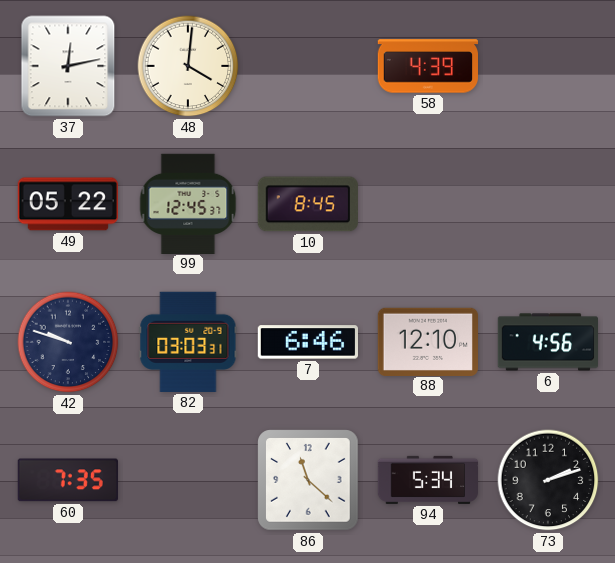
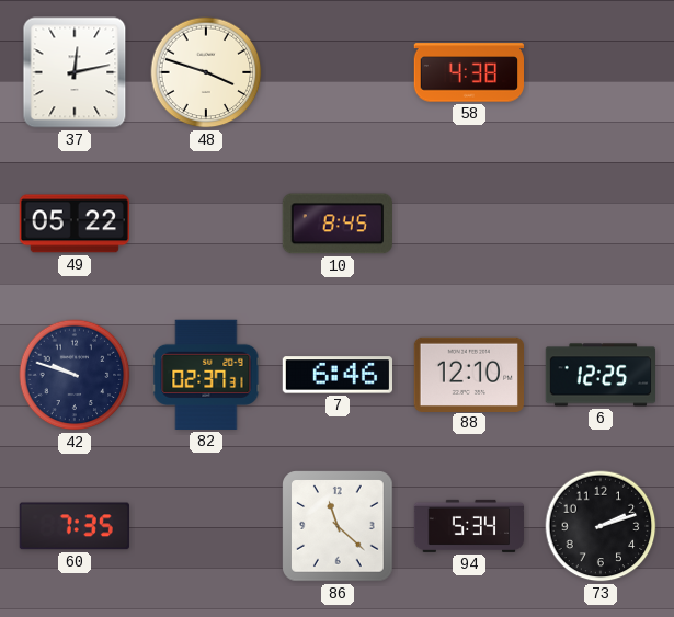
48: 4:01 -> 3:48 (206, 72)
58: 4:39 -> 4:38 (468, 72)
99: 12:45 -> none (188, 203)
82: 03:03 -> 02:37 (206, 375)
6: 4:56 -> 12:25 (599, 375)
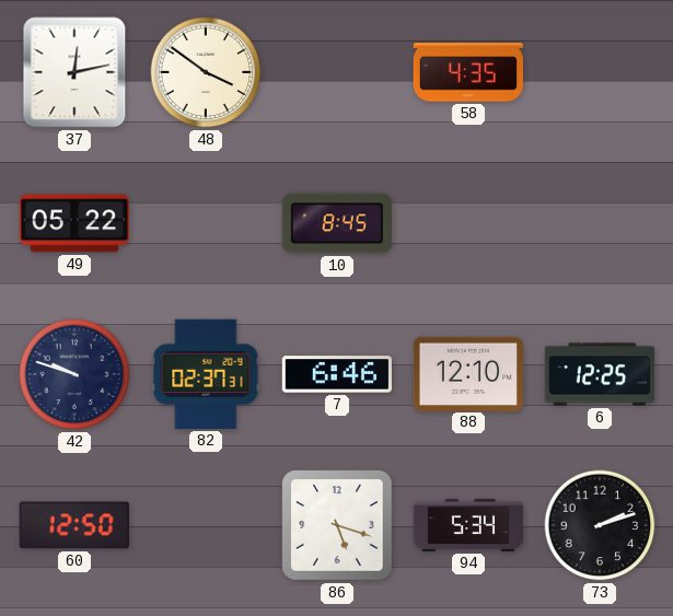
48: 3:48 -> 3:51 (206, 72)
58: 4:38 -> 4:35 (467, 72)
60: 7:35 -> 12:50 (74, 525)
86: 11:22 -> 5:18 (337, 525)
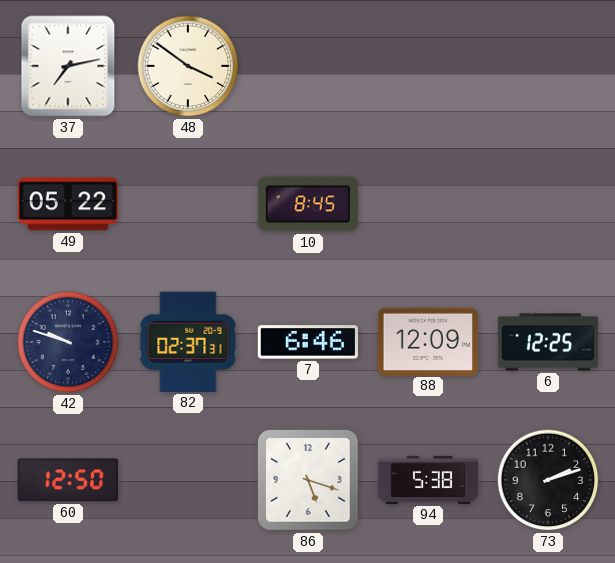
37: 12:13 -> 7:13 (68, 66)
58: 4:35 -> none (467, 72)
88: 12:10 -> 12:09 (427, 341)
94: 5:34 -> 5:38 (428, 480)
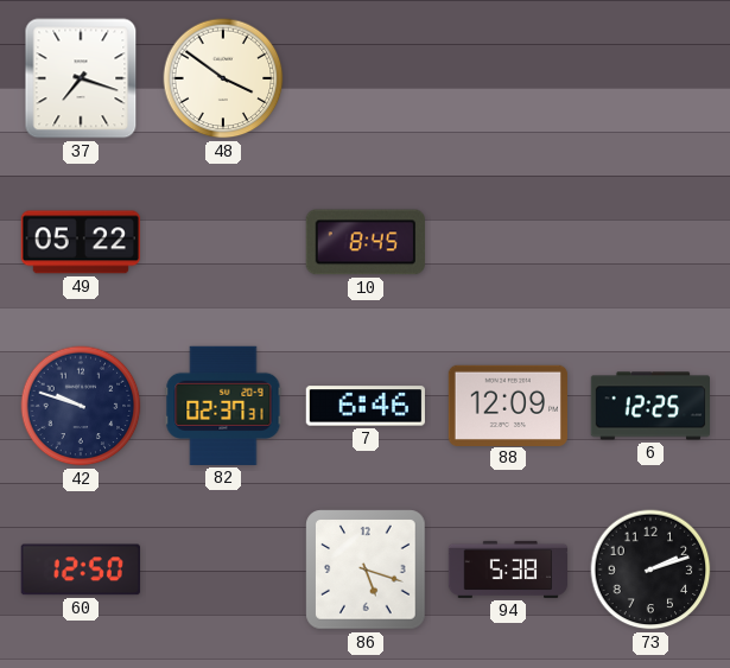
37: 7:13 -> 7:18 (81, 78)
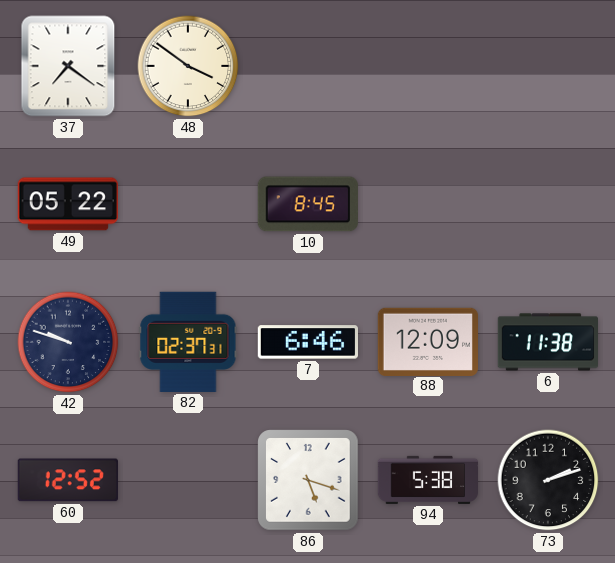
37: 7:18 -> 7:21 (68, 66)
6: 12:25 -> 11:38 (547, 342)
60: 12:50 -> 12:52 (68, 480)
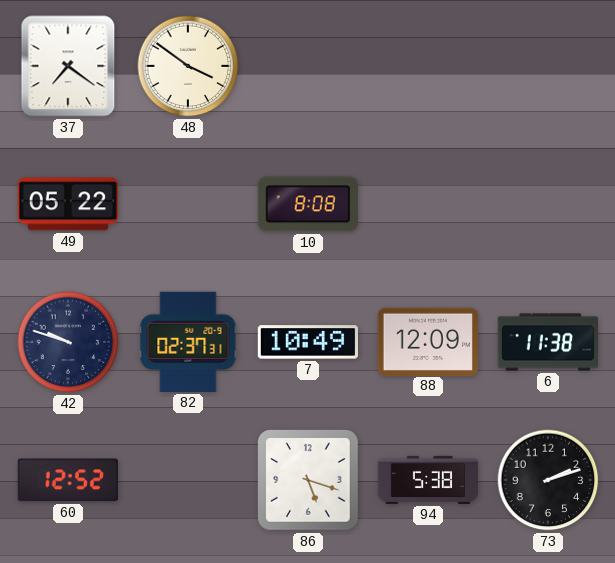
10: 8:45 -> 8:08 (308, 204)
7: 6:46 -> 10:49 (307, 342)
